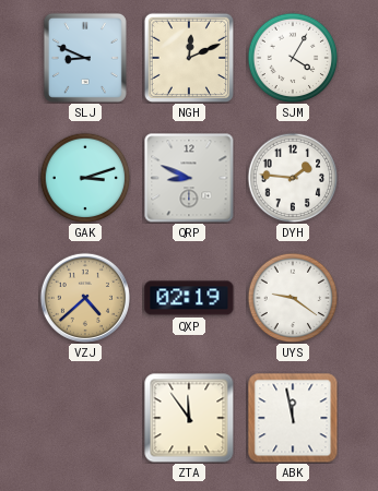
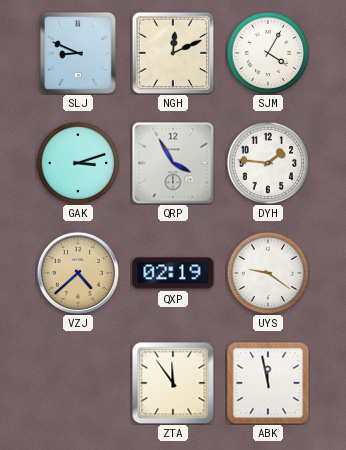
QRP: 8:49 -> 3:55 (173, 163)
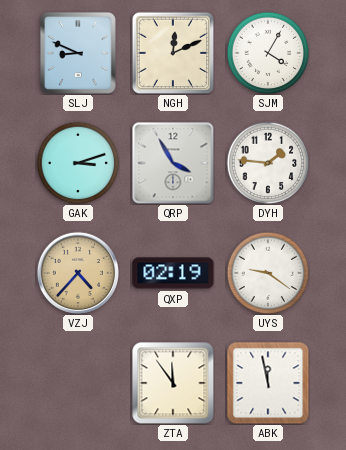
VZJ: 4:38 -> 4:37 (78, 273)
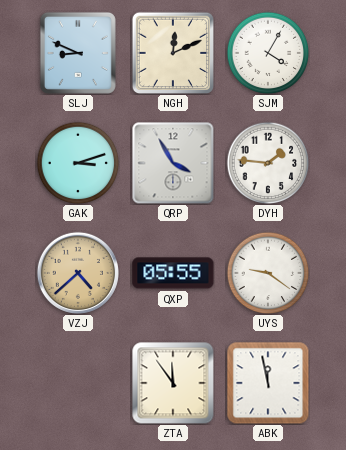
VZJ: 4:37 -> 4:38 (78, 273)
QXP: 02:19 -> 05:55 (173, 273)
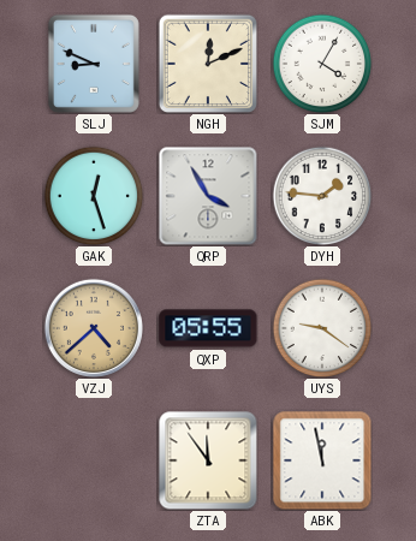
GAK: 3:12 -> 12:27 (94, 196)
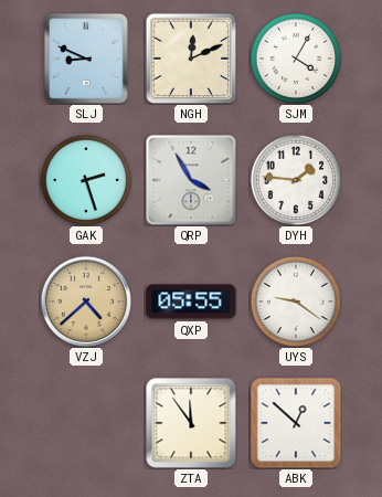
GAK: 12:27 -> 2:27 (86, 180)
ABK: 11:58 -> 12:52 (296, 423)
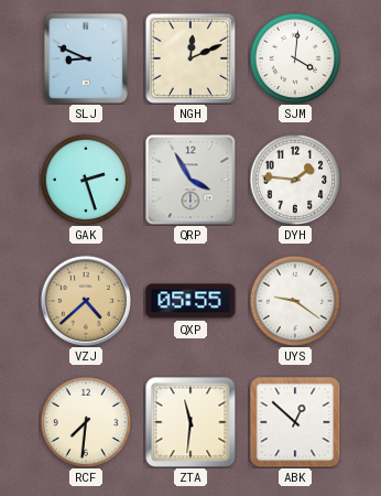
SJM: 4:05 -> 4:01 (295, 58)
RCF: none -> 7:31 (86, 422)
ZTA: 11:54 -> 11:31 (190, 422)
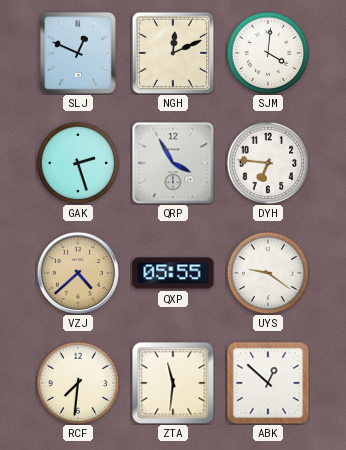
SLJ: 8:49 -> 12:49 (78, 53)
DYH: 1:46 -> 6:46 (268, 163)
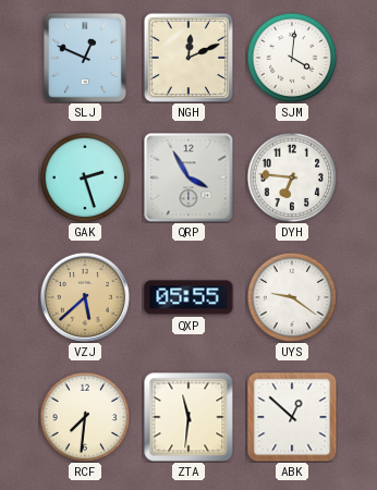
VZJ: 4:38 -> 5:38 (85, 297)
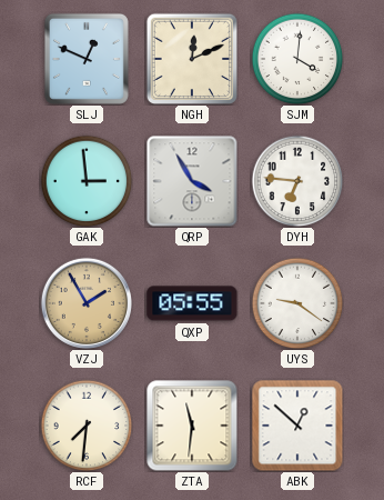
GAK: 2:27 -> 2:59 (87, 181)
VZJ: 5:38 -> 1:55 (87, 303)
